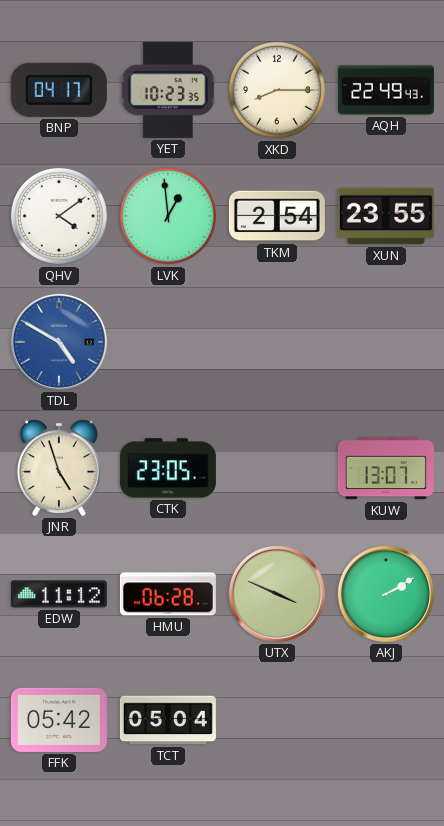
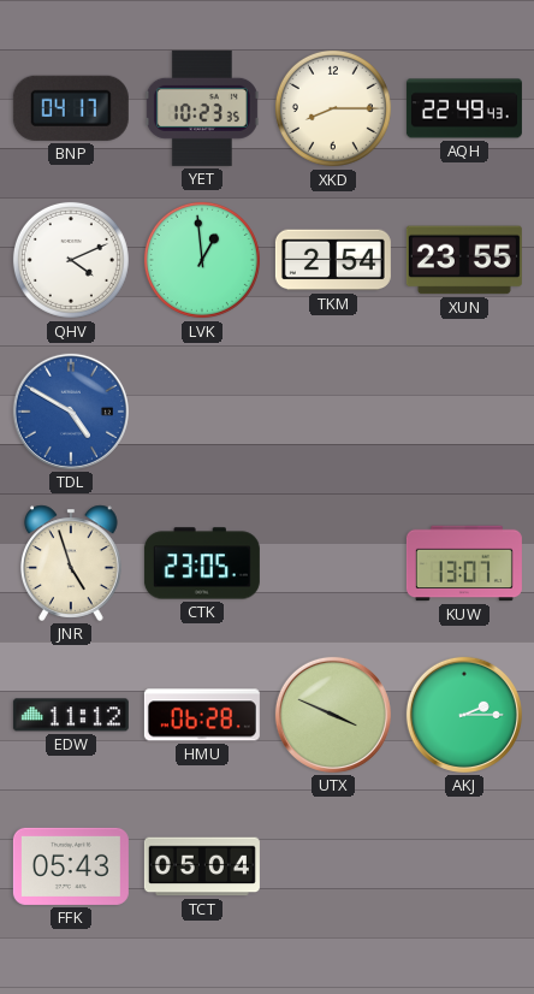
QHV: 4:09 -> 4:11 (71, 260)
AKJ: 2:10 -> 2:15 (464, 715)
FFK: 05:42 -> 05:43 (71, 866)
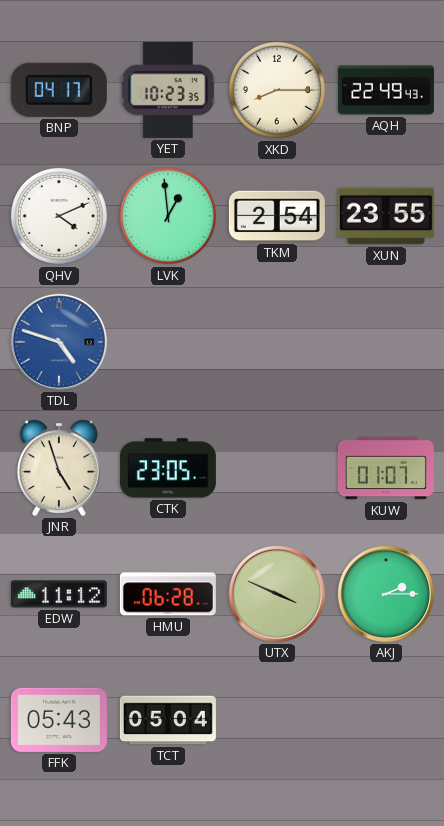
TDL: 4:50 -> 4:48 (59, 342)
KUW: 13:07 -> 01:07 (386, 468)
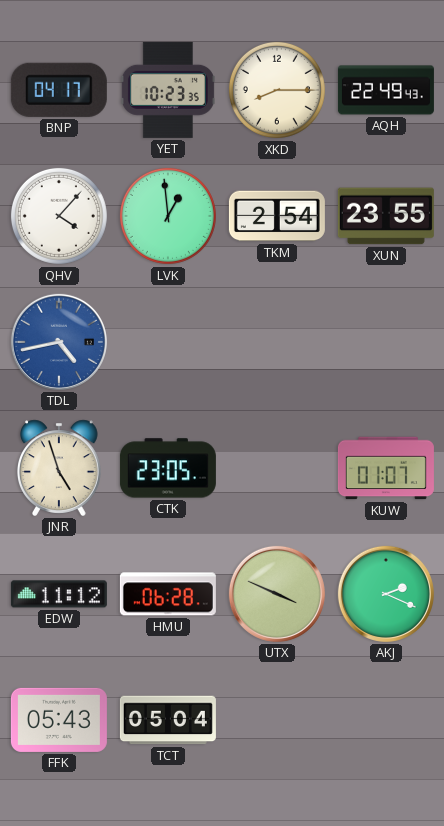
QHV: 4:11 -> 4:07 (59, 216)
TDL: 4:48 -> 4:43 (59, 342)
AKJ: 2:15 -> 2:19 (386, 594)
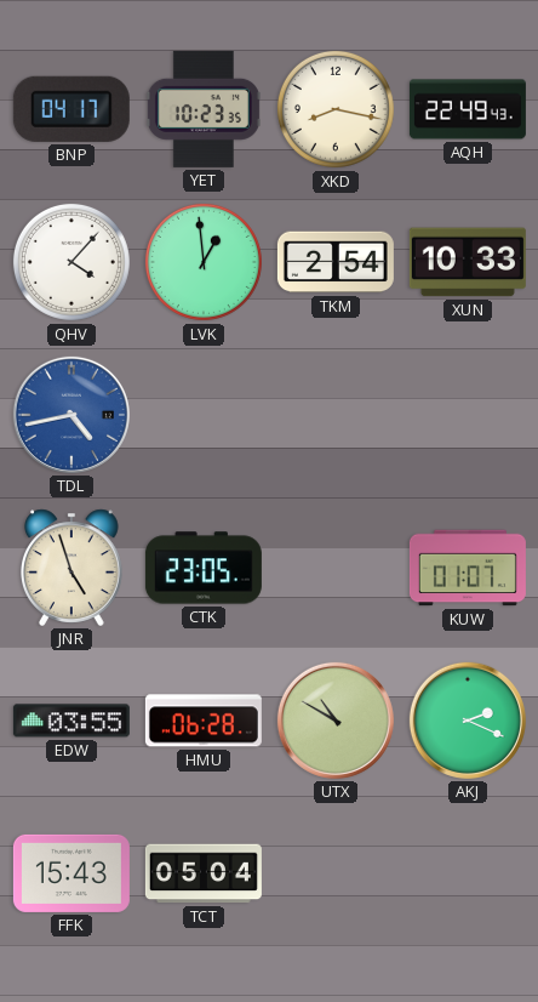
XKD: 8:15 -> 8:17 (336, 109)
XUN: 23:55 -> 10:33 (468, 262)
EDW: 11:12 -> 03:55 (71, 721)
UTX: 3:49 -> 10:50 (336, 721)
FFK: 05:43 -> 15:43 (71, 873)
